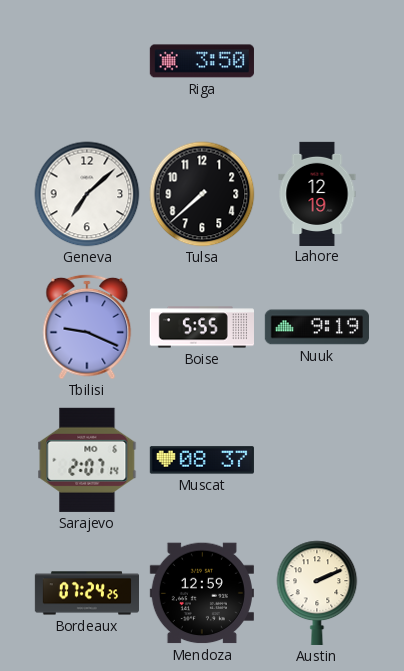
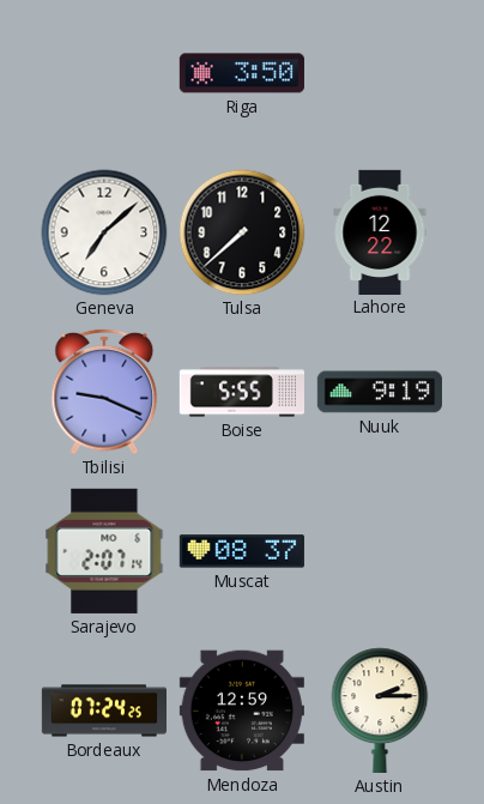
Lahore: 12:19 -> 12:22 (380, 231)
Austin: 2:11 -> 2:15 (380, 711)
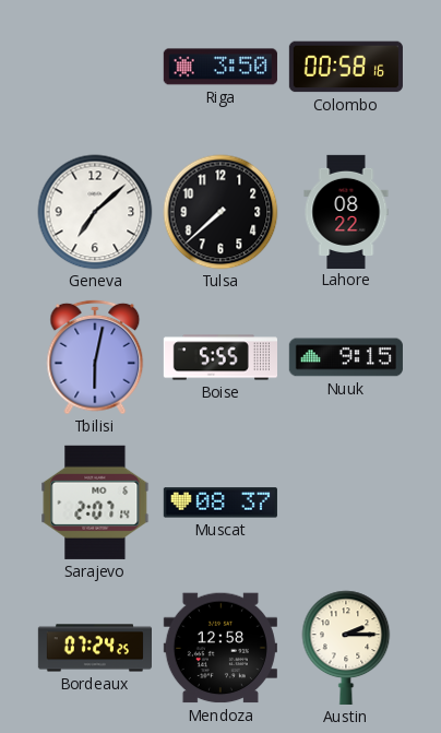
Colombo: none -> 00:58 (346, 67)
Lahore: 12:22 -> 08:22 (346, 211)
Tbilisi: 9:19 -> 6:02 (95, 357)
Nuuk: 9:19 -> 9:15 (346, 357)
Mendoza: 12:59 -> 12:58 (221, 648)
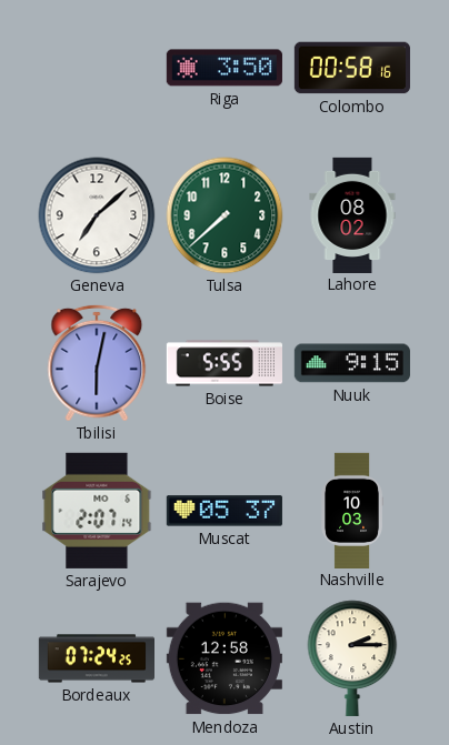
Tulsa dial: black -> green (225, 215)
Lahore: 08:22 -> 08:02 (352, 214)
Muscat: 08:37 -> 05:37 (225, 511)
Nashville: none -> 10:03 (352, 510)
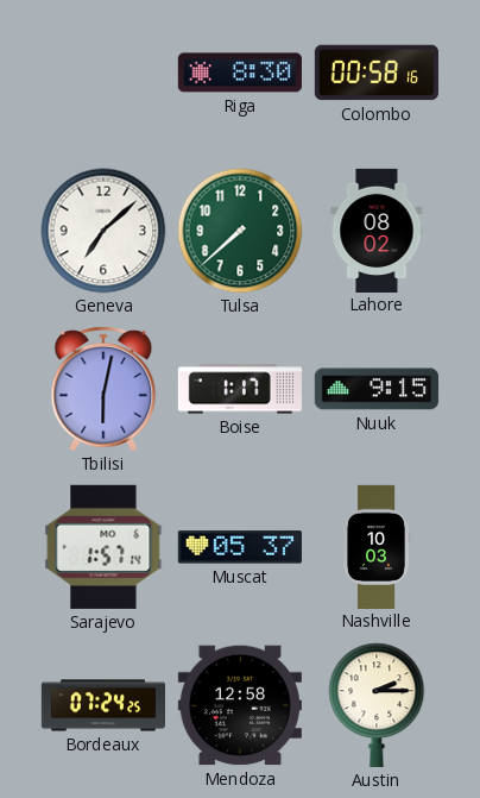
Riga: 3:50 -> 8:30 (240, 73)
Boise: 5:55 -> 1:17 (239, 389)
Sarajevo: 2:07 -> 1:57 (103, 547)
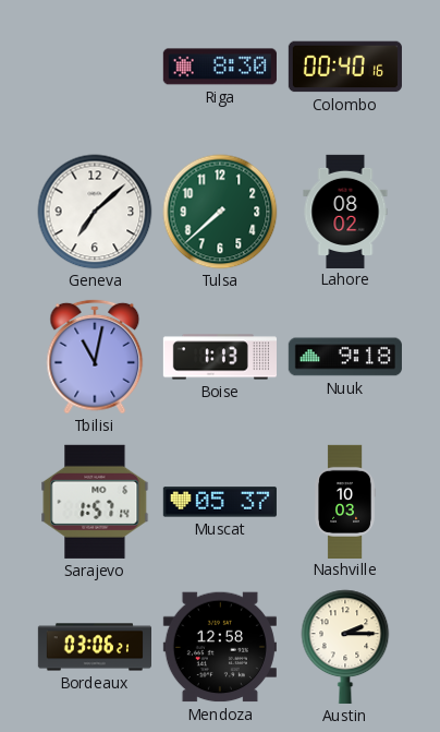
Colombo: 00:58 -> 00:40 (345, 67)
Tbilisi: 6:02 -> 11:02 (95, 357)
Boise: 1:17 -> 1:13 (219, 357)
Nuuk: 9:15 -> 9:18 (345, 357)
Bordeaux: 07:24 -> 03:06 (94, 647)
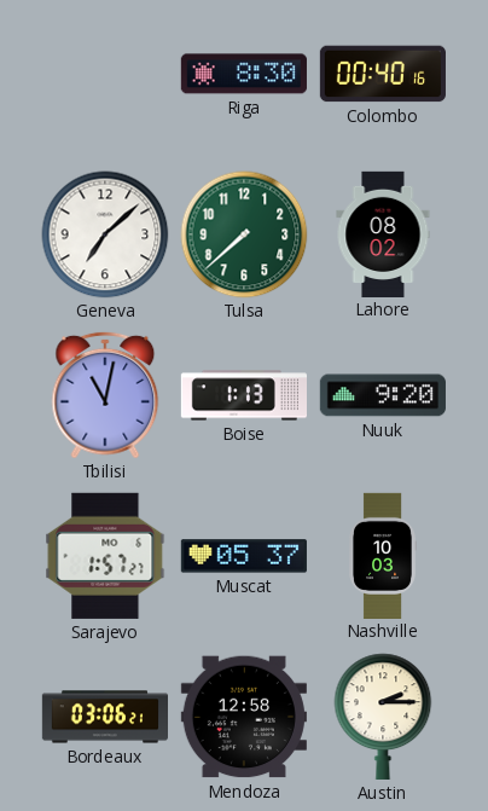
Nuuk: 9:18 -> 9:20 (383, 395)
Sarajevo: 1:57:14 -> 1:57:27 (105, 556)
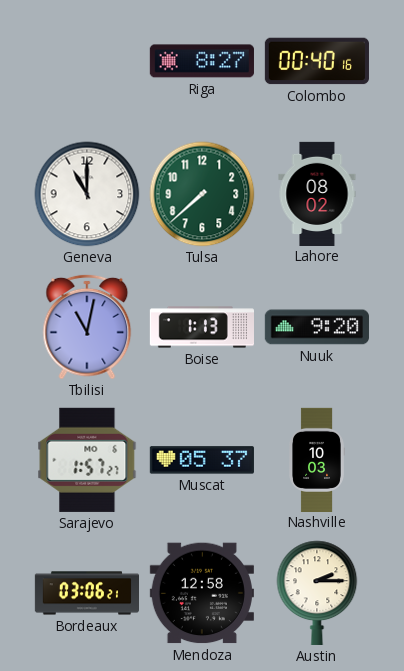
Riga: 8:30 -> 8:27 (202, 61)
Geneva: 7:08 -> 11:00 (87, 194)
